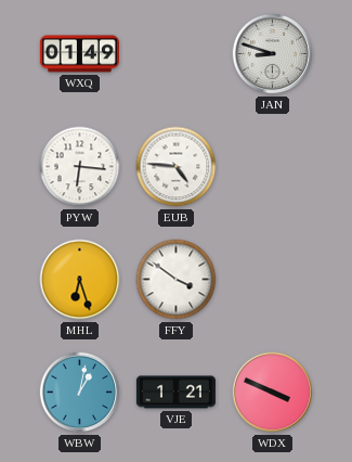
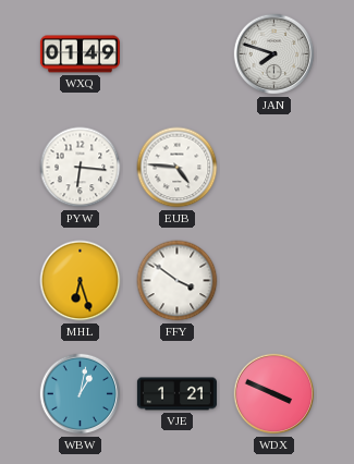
JAN: 8:48 -> 7:48 (274, 54)
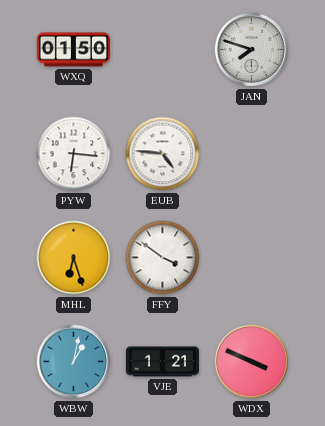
WXQ: 01:49 -> 01:50 (73, 50)
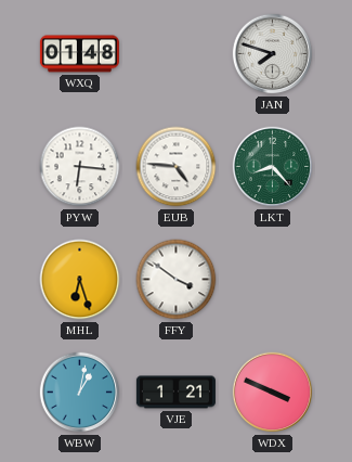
WXQ: 01:50 -> 01:48 (79, 54)
LKT: none -> 8:23 (273, 167)
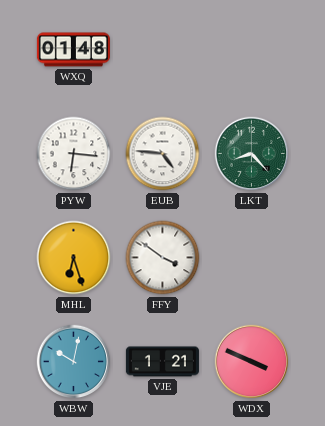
JAN: 7:48 -> none (273, 54)
WBW: 1:02 -> 10:02 (74, 362)
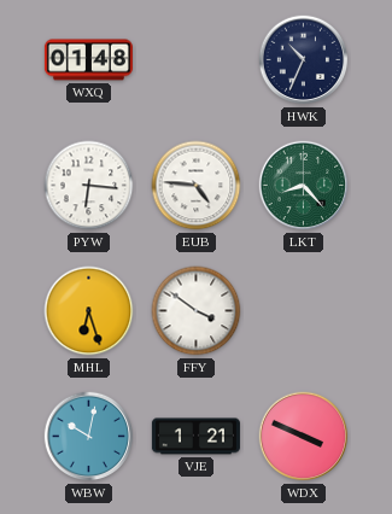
HWK: none -> 10:34 (304, 60)
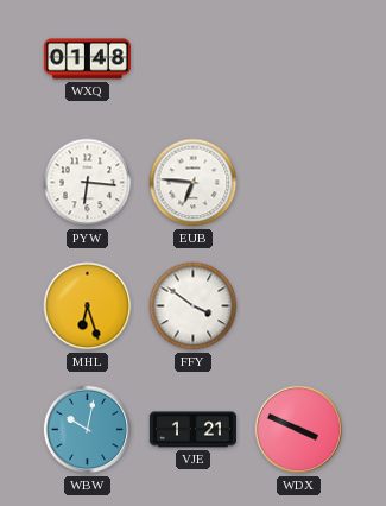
HWK: 10:34 -> none (304, 60)
EUB: 4:46 -> 6:46 (194, 183)
LKT: 8:23 -> none (304, 186)
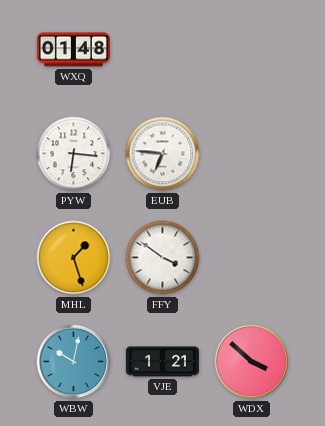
MHL: 6:27 -> 1:27 (74, 258)
WDX: 3:49 -> 3:52 (252, 362)
